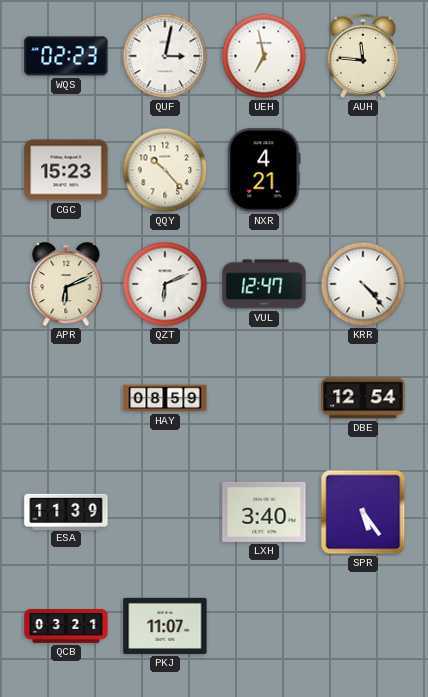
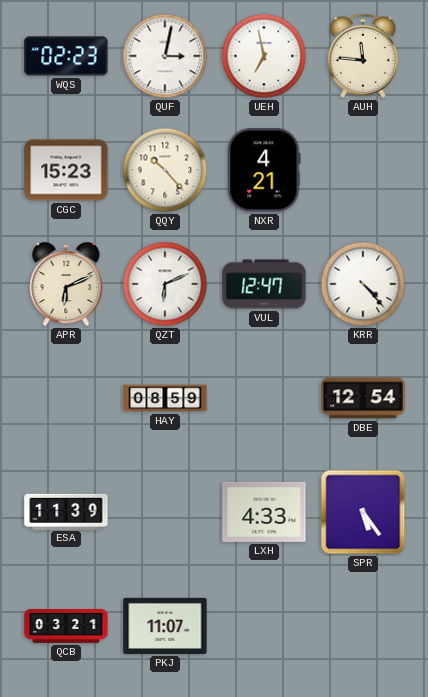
LXH: 3:40 -> 4:33 (264, 512)
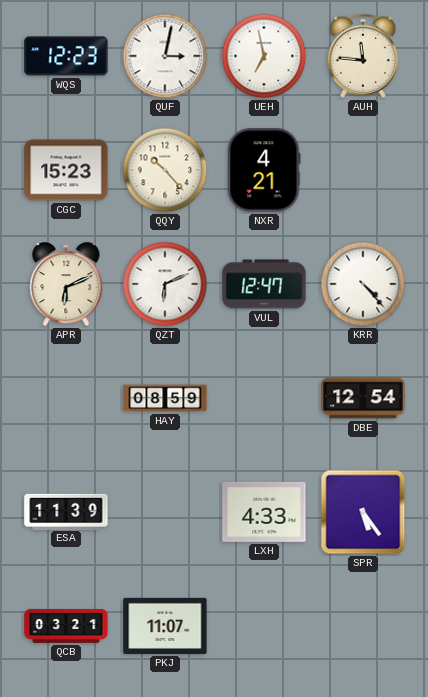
WQS: 02:23 -> 12:23 (66, 56)
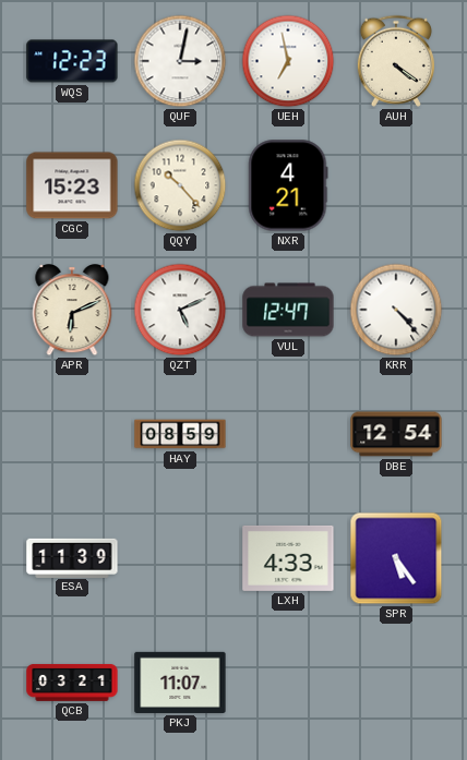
AUH: 11:46 -> 4:21 (396, 61)
QZT: 6:11 -> 5:11 (180, 310)
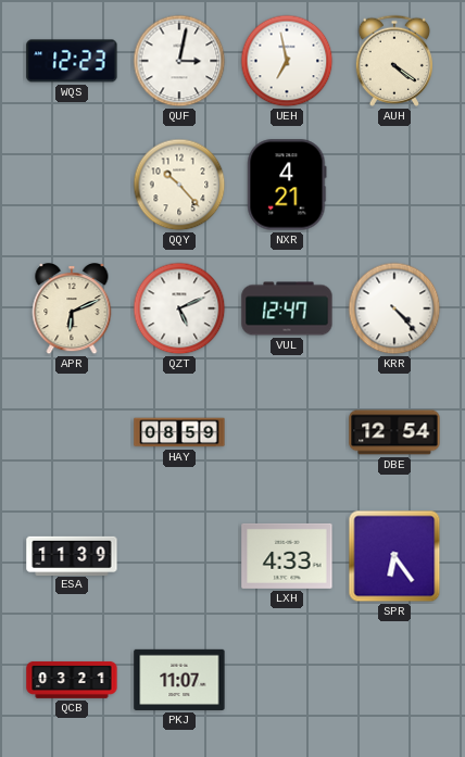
CGC: 15:23 -> none (72, 185)
SPR: 5:24 -> 6:24 (394, 556)
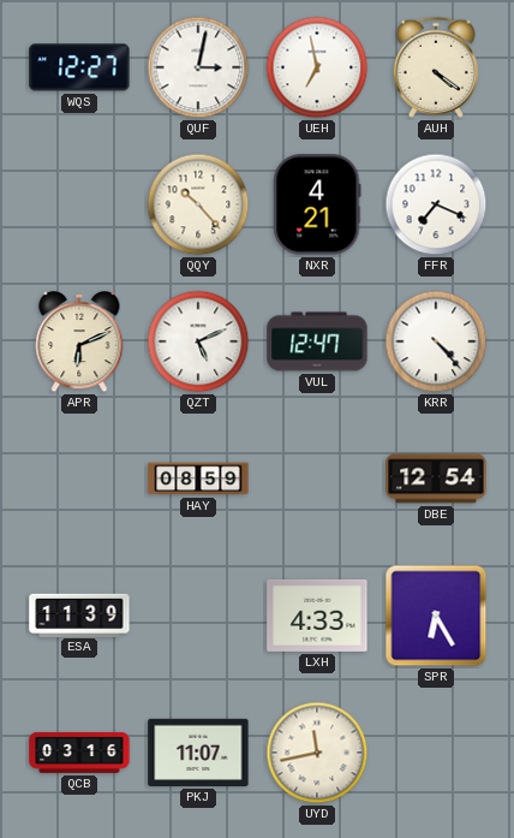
WQS: 12:23 -> 12:27 (79, 67)
FFR: none -> 7:19 (436, 204)
SPR: 6:24 -> 6:25 (436, 616)
QCB: 03:21 -> 03:16 (79, 753)
UYD: none -> 11:43 (317, 753)
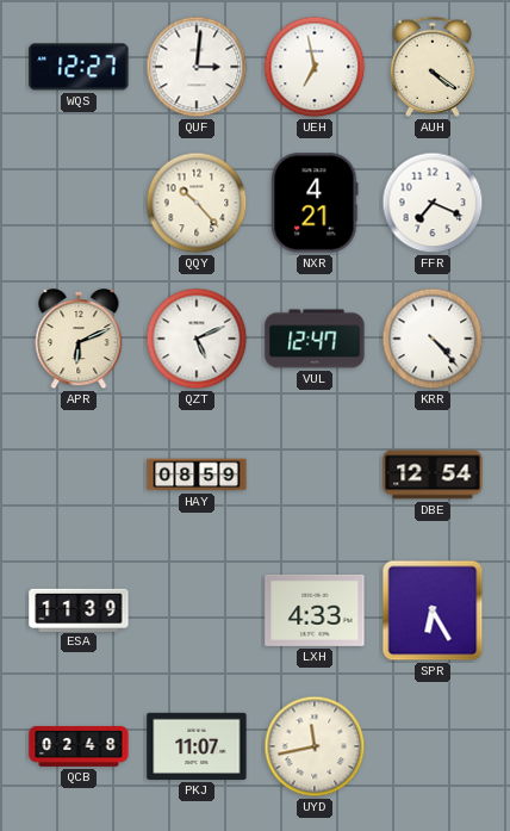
QUF: 3:02 -> 3:01 (197, 67)
QCB: 03:16 -> 02:48 (79, 746)
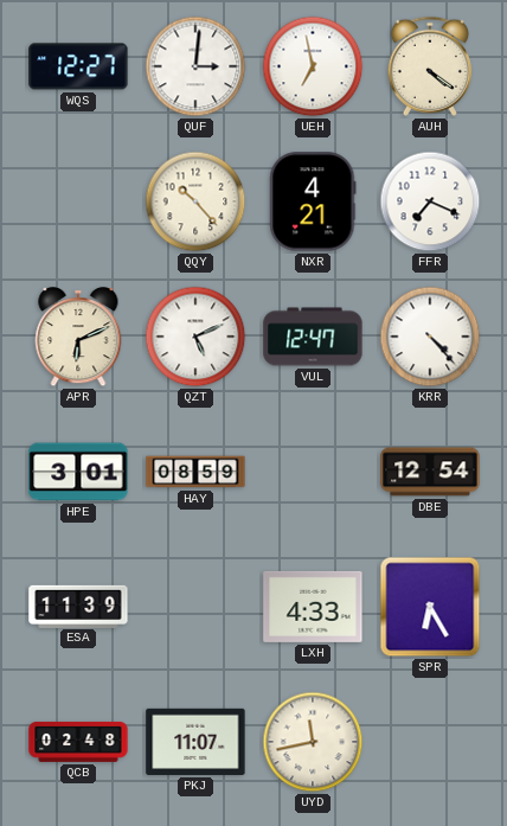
HPE: none -> 3:01 (78, 472)
